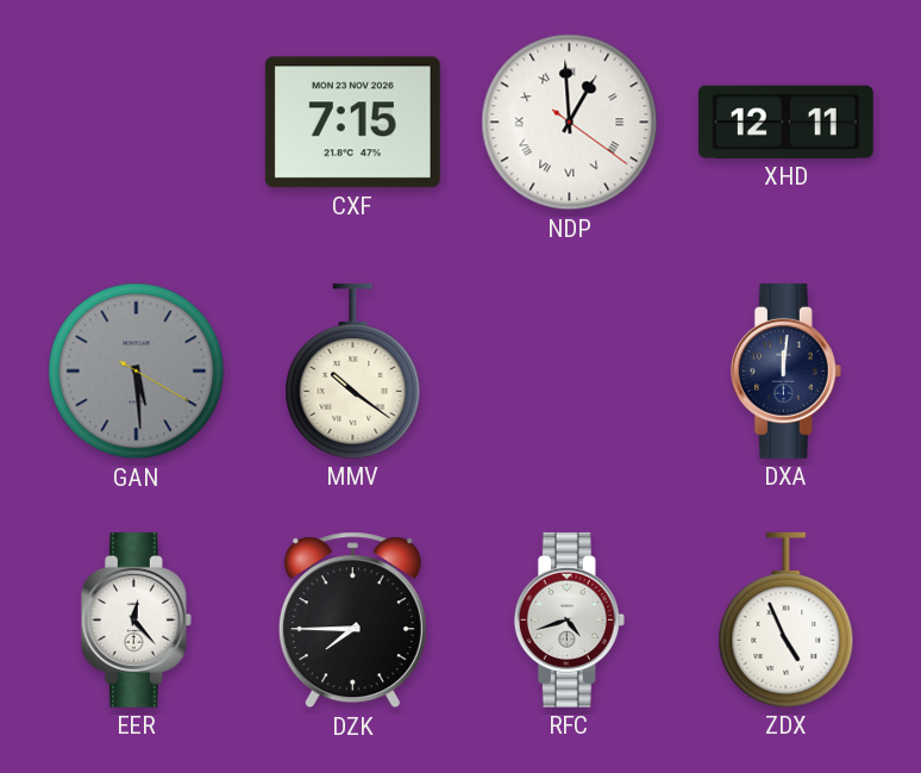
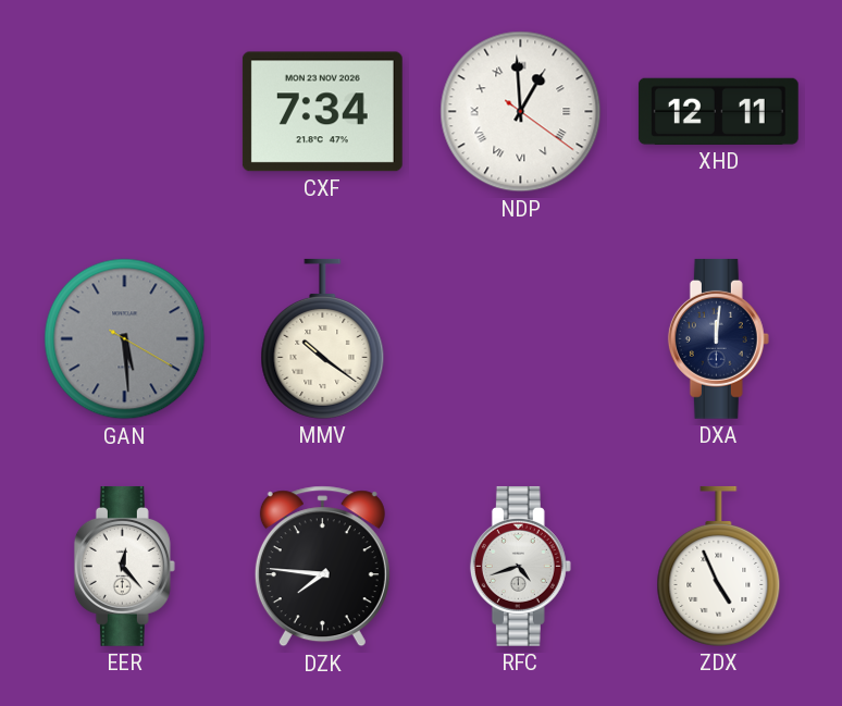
CXF: 7:15 -> 7:34 (322, 112)
DZK: 7:45 -> 7:46 (322, 567)
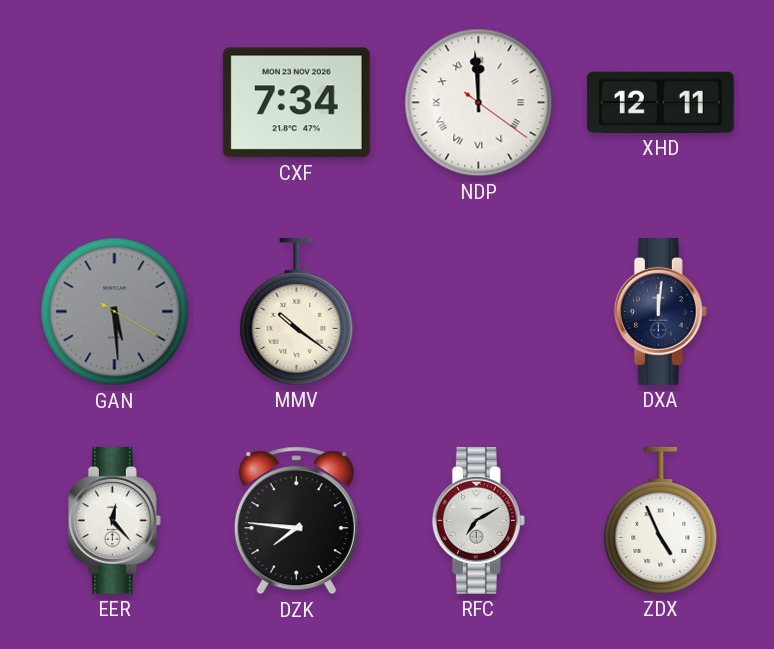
NDP: 12:59 -> 11:59 (479, 103)
RFC: 4:42 -> 7:10 (478, 520)
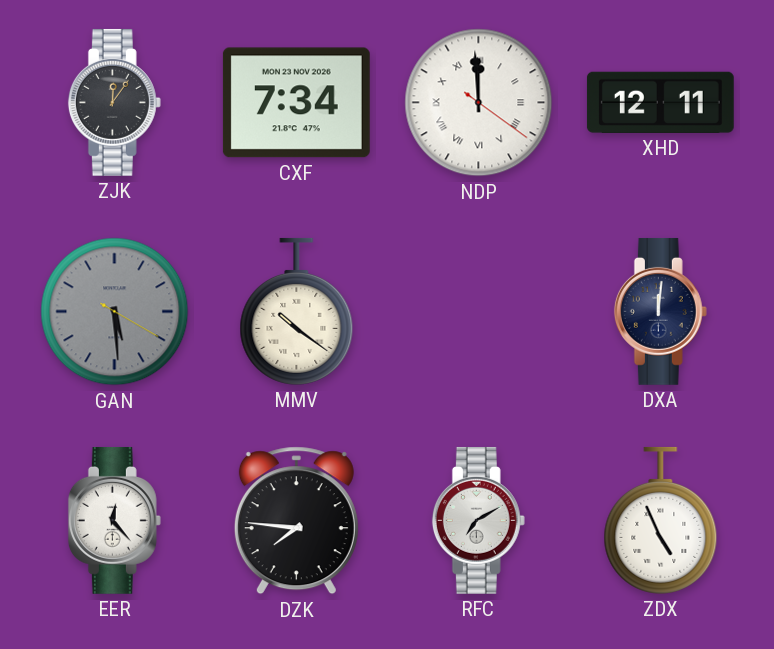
ZJK: none -> 12:06 (114, 102)
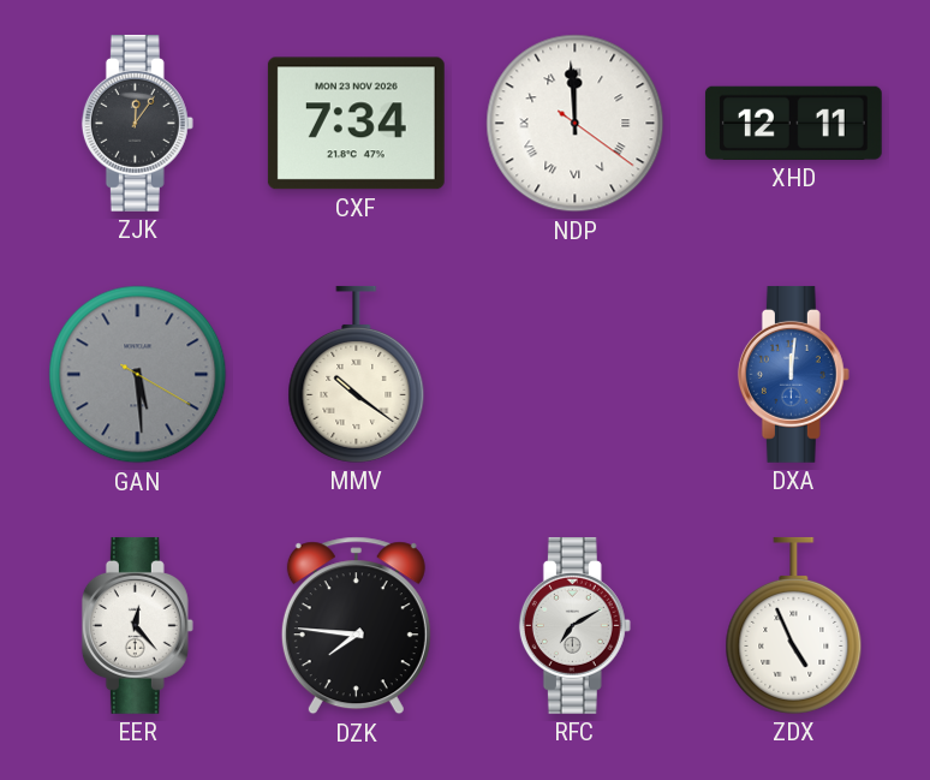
DXA dial: navy -> blue (793, 374)
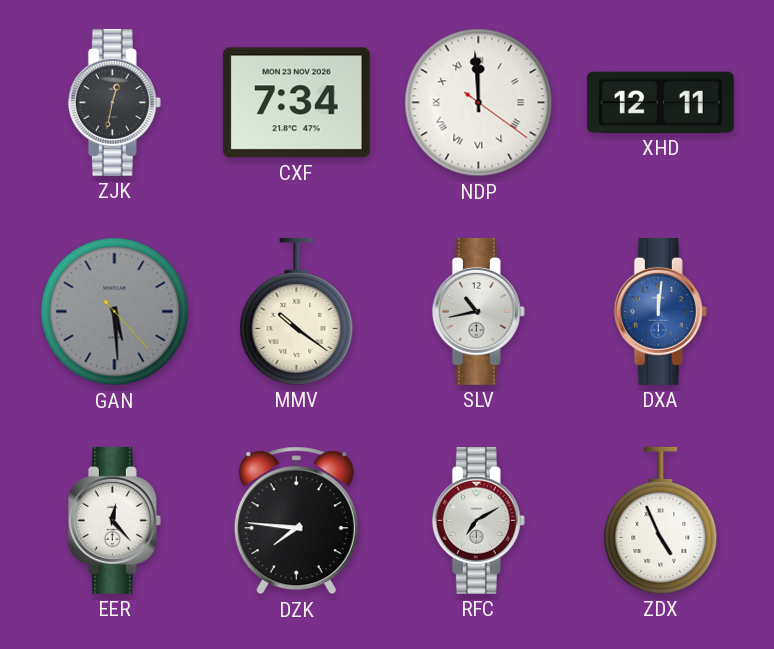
ZJK: 12:06 -> 12:32 (114, 102)
GAN: 5:29:20 -> 5:29:23 (115, 312)
SLV: none -> 10:43 (478, 311)
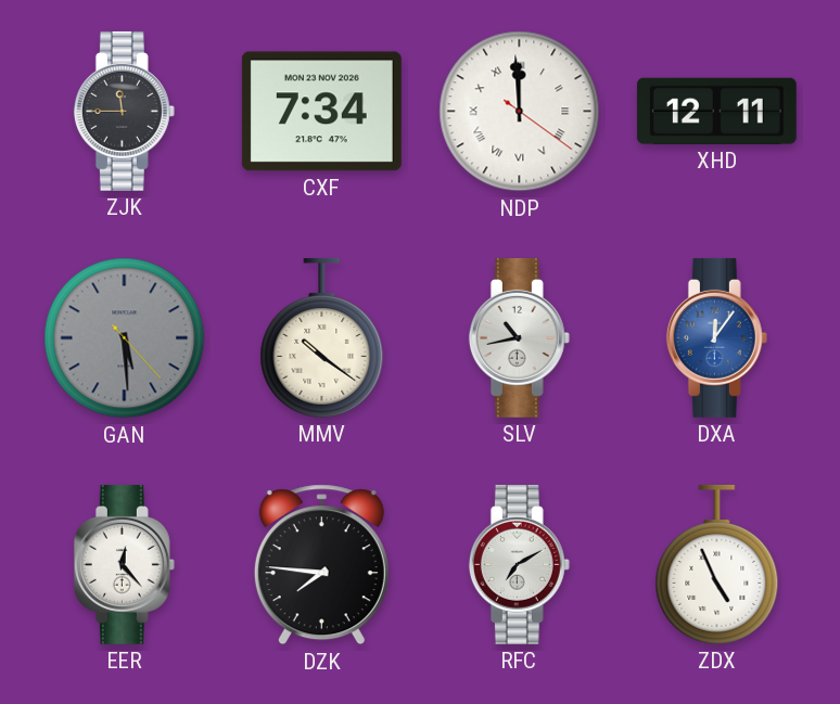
ZJK: 12:32 -> 11:45 (124, 111)
DXA: 12:01 -> 12:06 (716, 337)
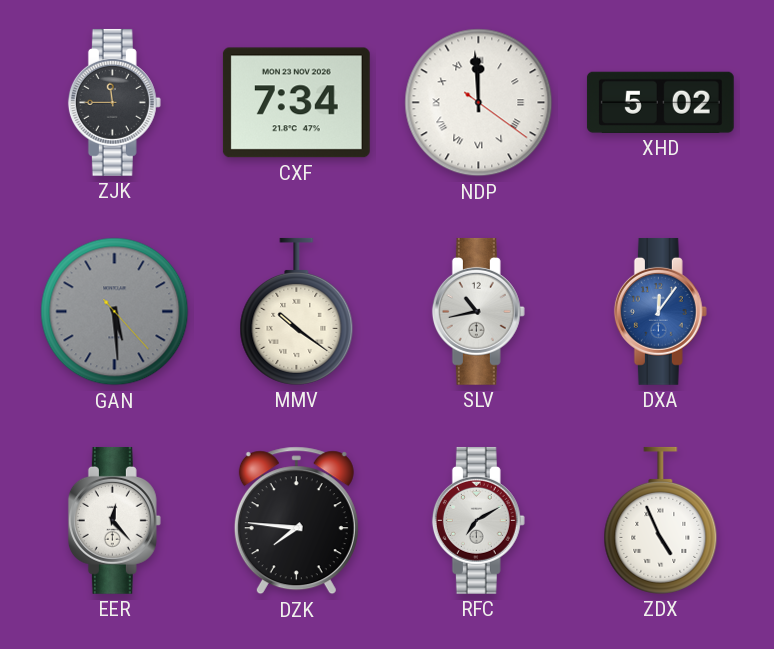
XHD: 12:11 -> 5:02 (660, 102)
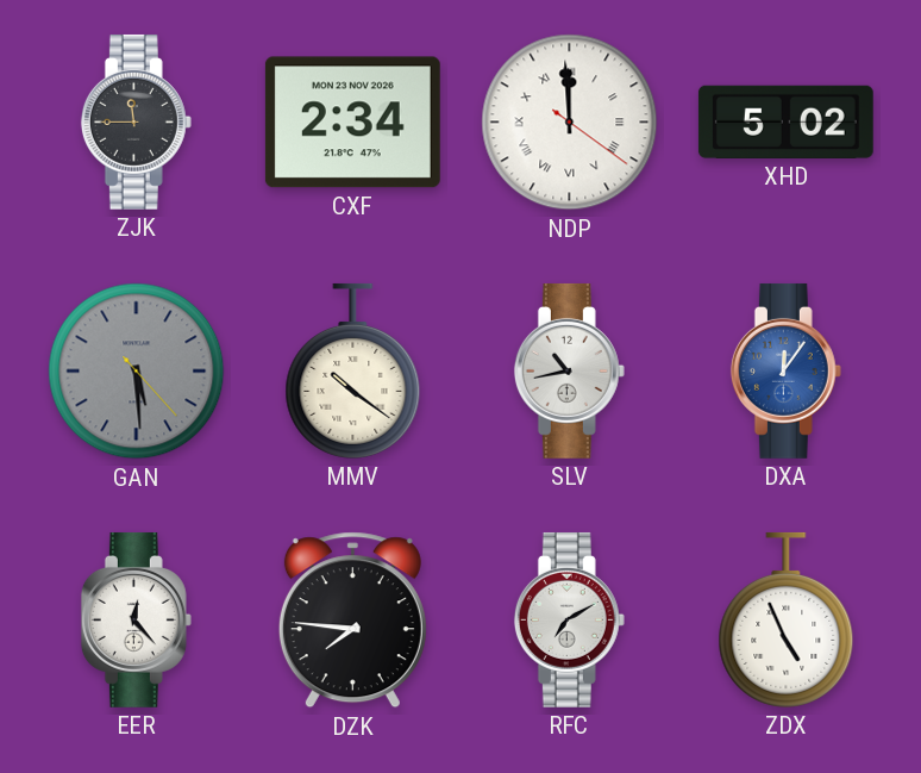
CXF: 7:34 -> 2:34 (352, 123)
